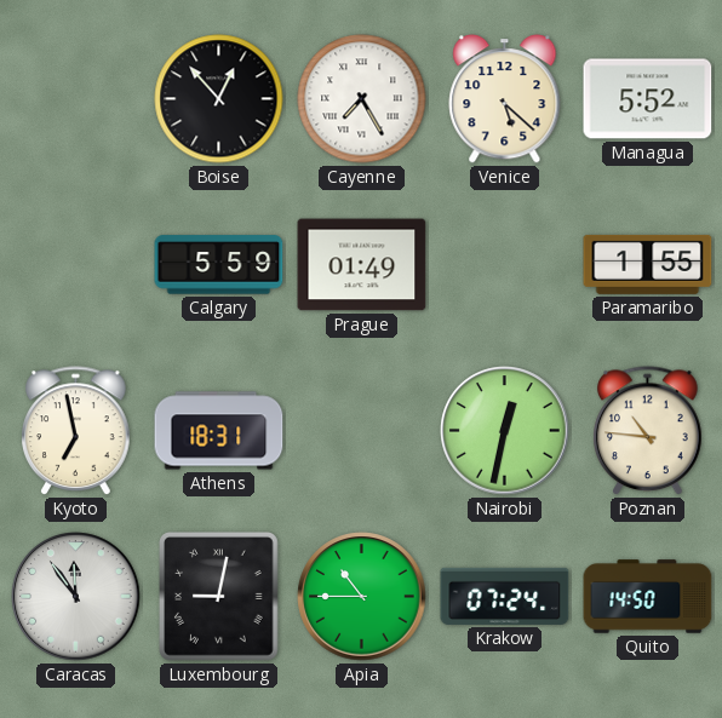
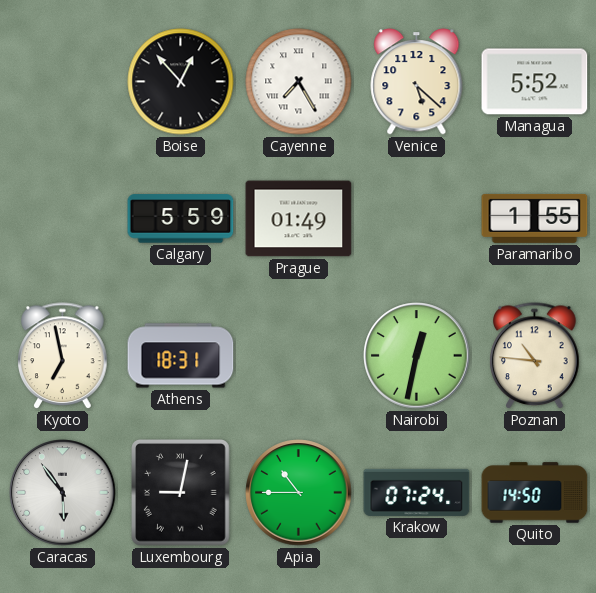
Caracas: 11:54 -> 5:54 (63, 493)
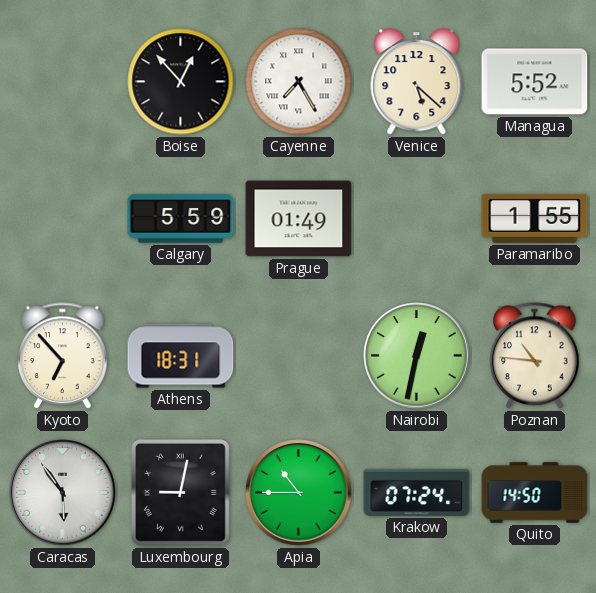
Kyoto: 6:58 -> 6:53 (63, 356)
